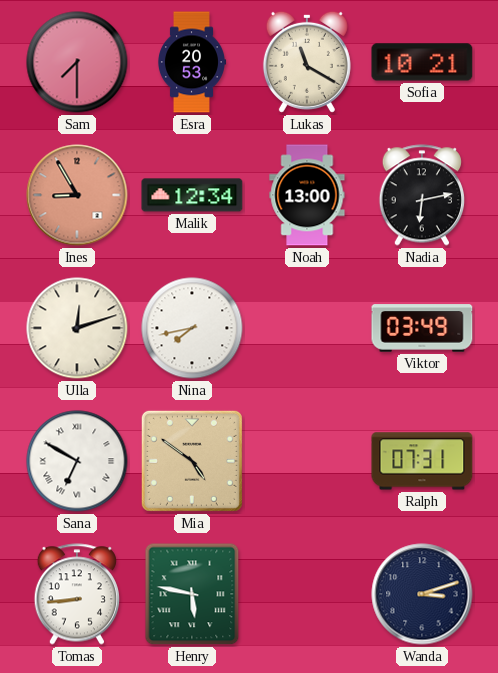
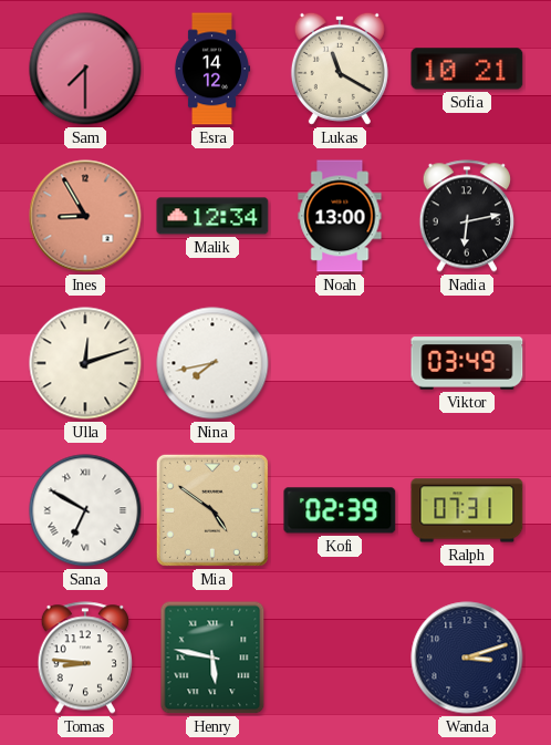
Esra: 20:53 -> 14:12 (212, 69)
Kofi: none -> 02:39 (340, 510)
Tomas: 8:44 -> 8:46 (84, 658)
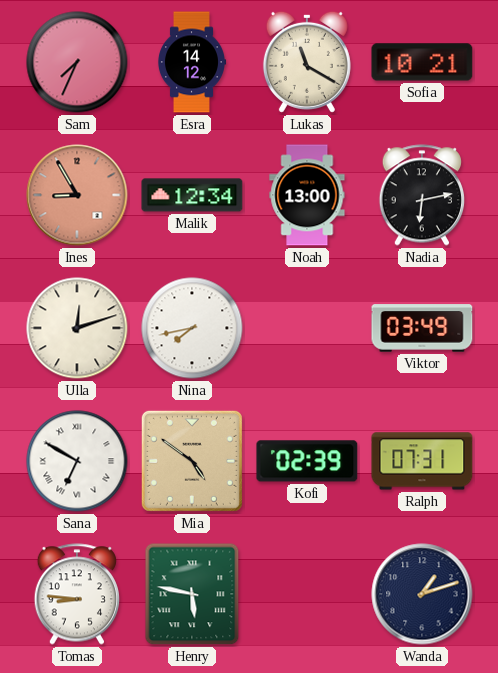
Sam: 7:30 -> 7:34 (77, 62)
Wanda: 3:12 -> 1:12 (422, 594)
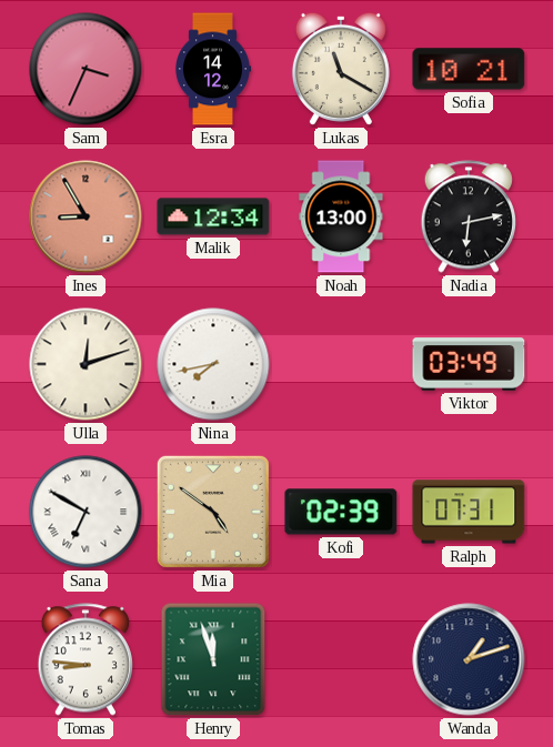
Sam: 7:34 -> 3:34 (86, 69)
Henry: 5:47 -> 11:57 (213, 659)
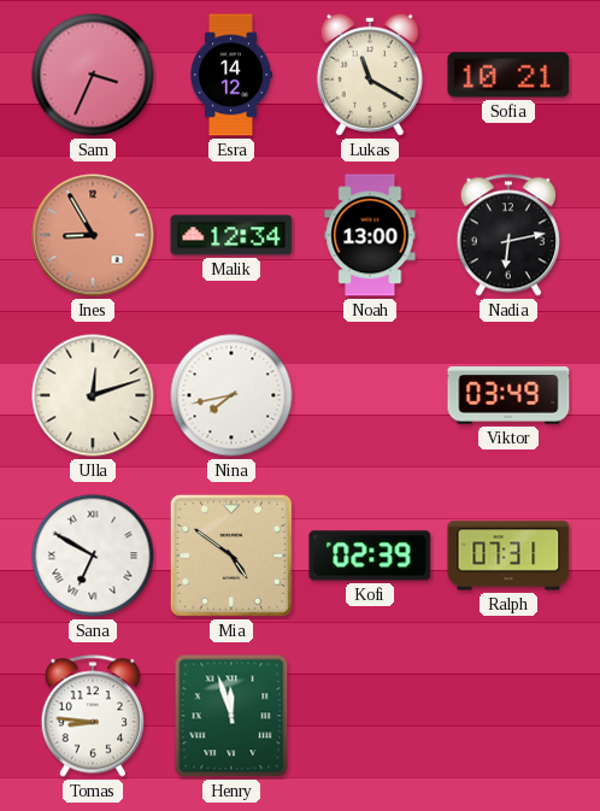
Wanda: 1:12 -> none (469, 659)
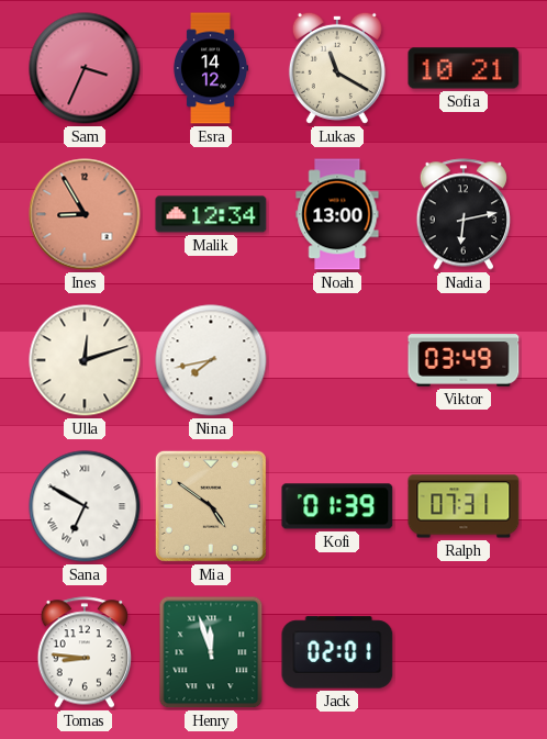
Kofi: 02:39 -> 01:39 (337, 506)
Jack: none -> 02:01 (337, 652)
